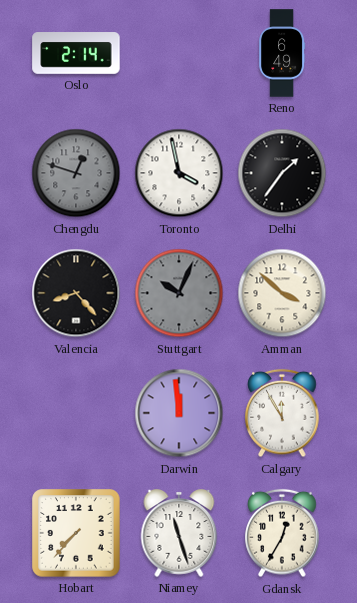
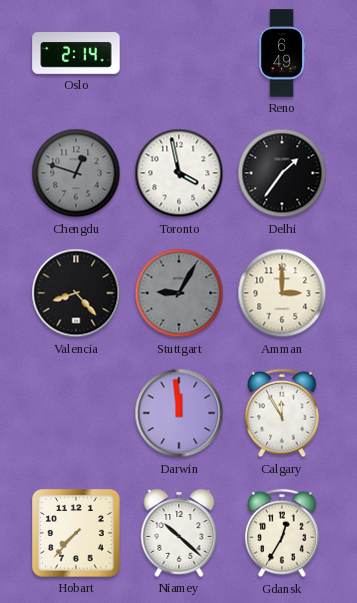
Stuttgart: 10:04 -> 9:05 (179, 293)
Amman: 3:52 -> 3:00 (282, 293)
Niamey: 11:27 -> 10:22 (179, 533)
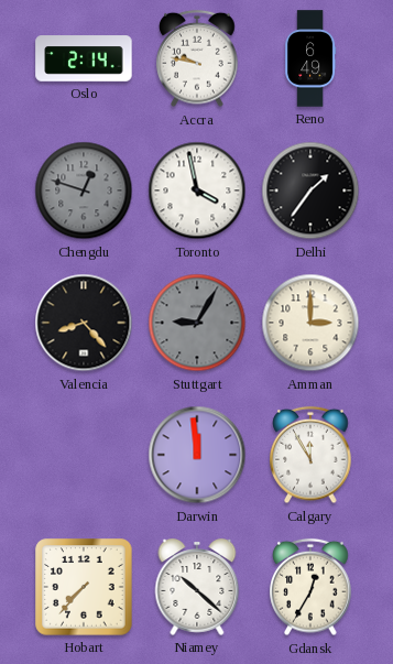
Accra: none -> 9:47 (197, 58)
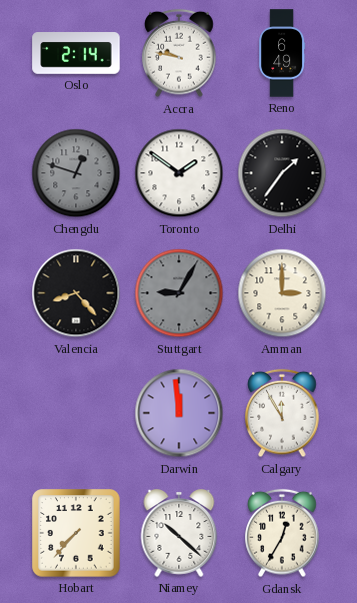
Toronto: 3:58 -> 1:51 (179, 173)
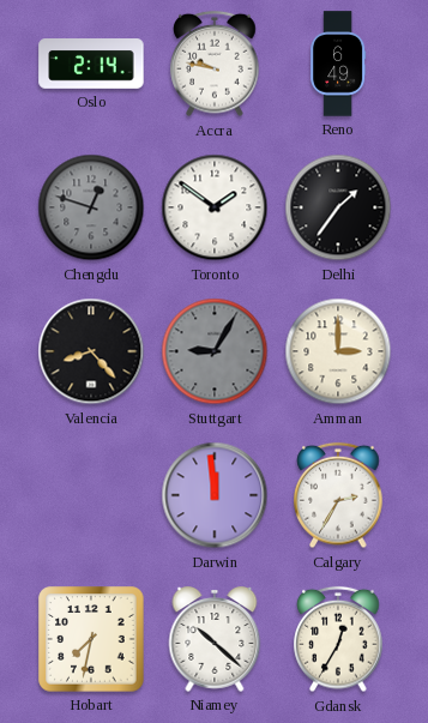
Calgary: 11:55 -> 2:35 (338, 495)
Hobart: 7:37 -> 7:32 (91, 639)
